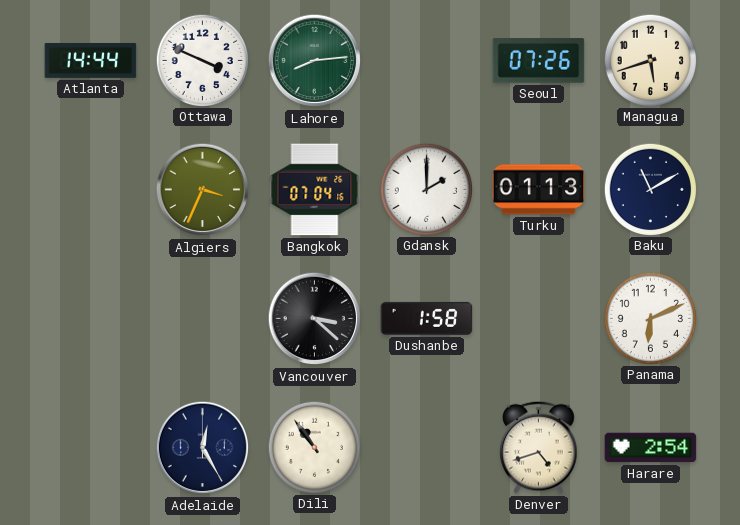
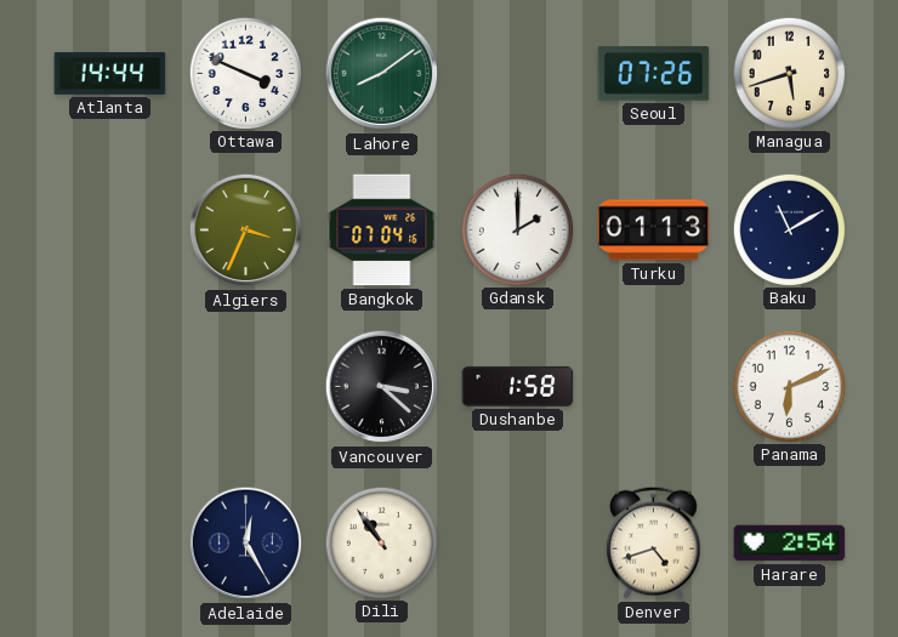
Lahore: 8:14 -> 8:09 (382, 74)
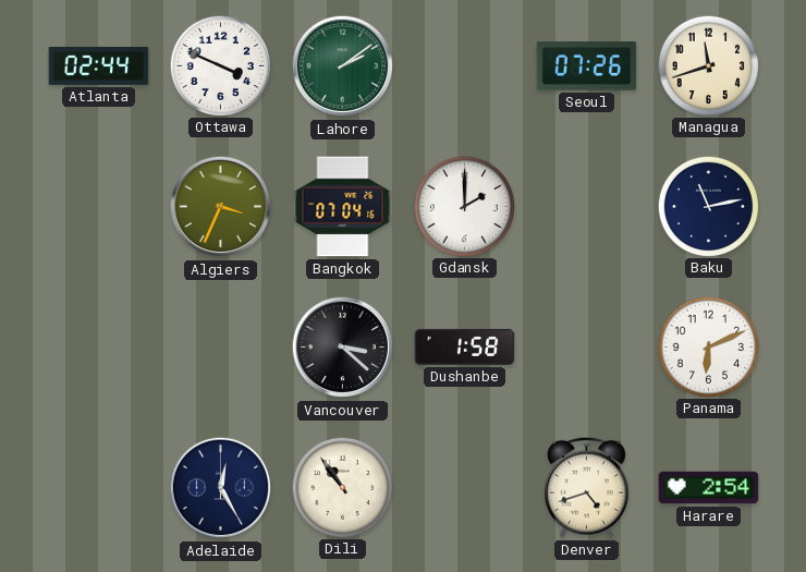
Atlanta: 14:44 -> 02:44 (99, 65)
Lahore: 8:09 -> 2:09 (343, 66)
Managua: 5:42 -> 11:42 (708, 65)
Turku: 01:13 -> none (654, 231)
Baku: 11:10 -> 11:13 (708, 206)
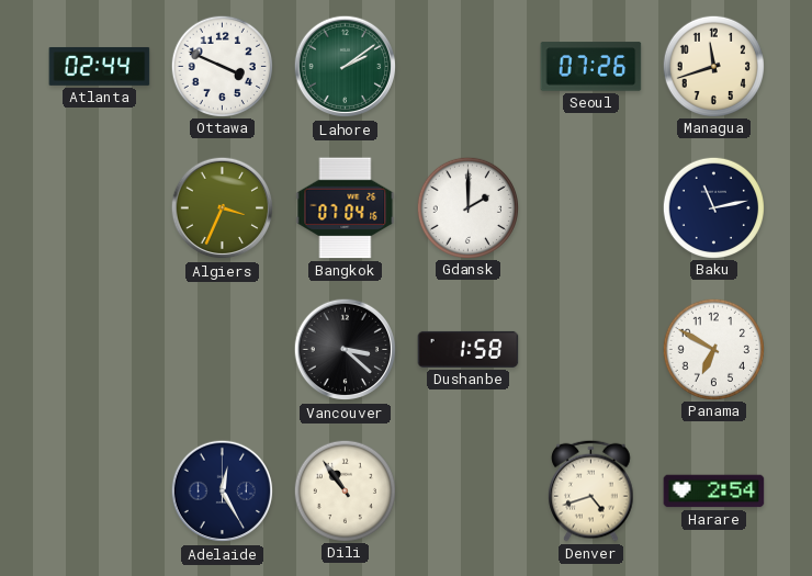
Panama: 6:11 -> 6:50 (713, 349)
